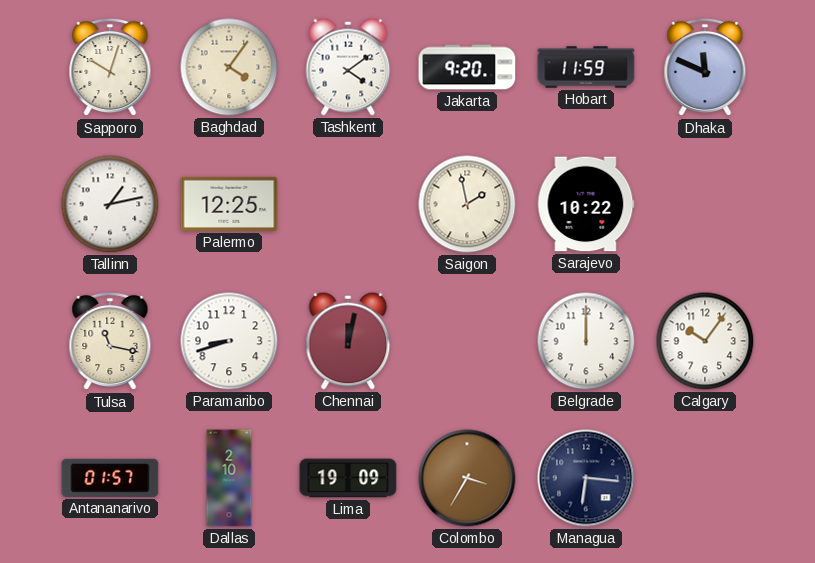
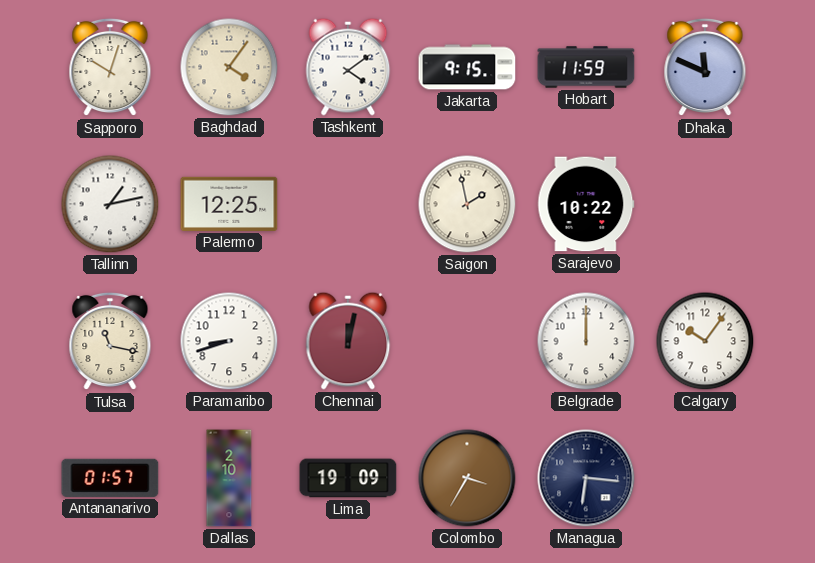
Jakarta: 9:20 -> 9:15 (467, 67)
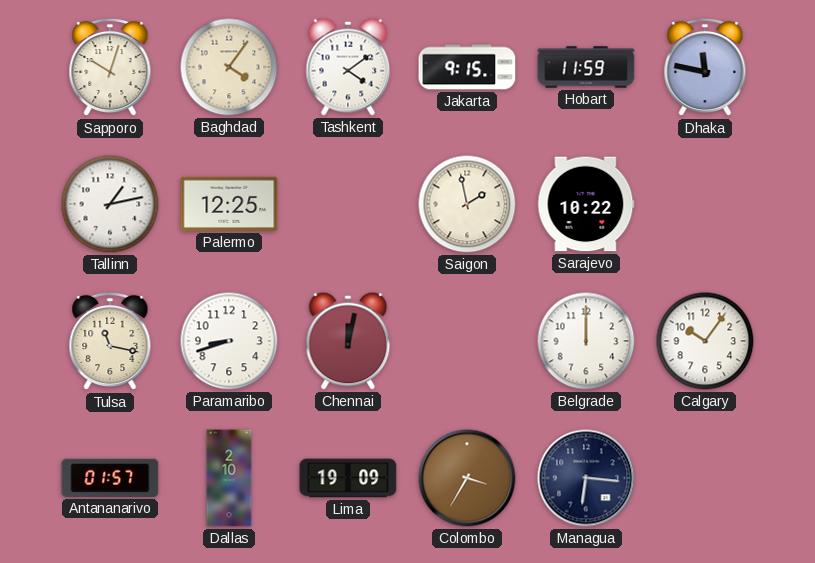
Dhaka: 11:49 -> 11:47 (705, 67)
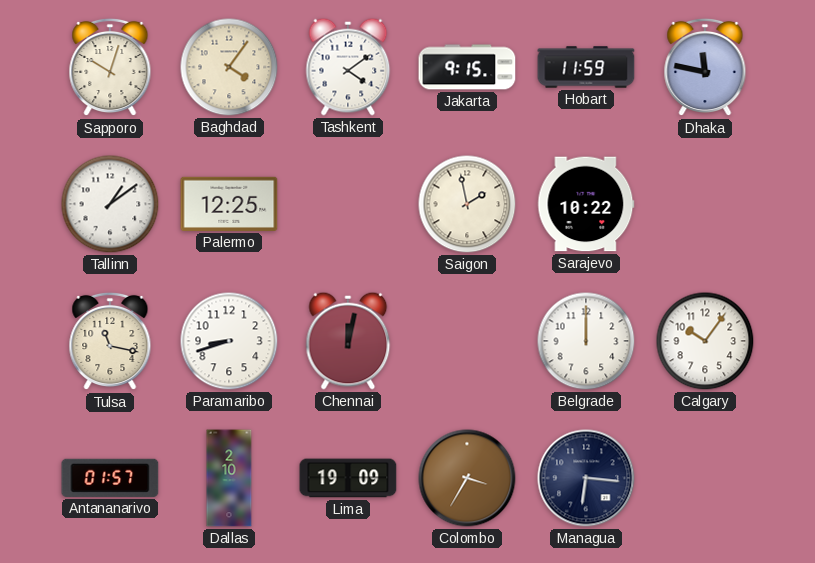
Tallinn: 1:13 -> 1:09 (110, 204)
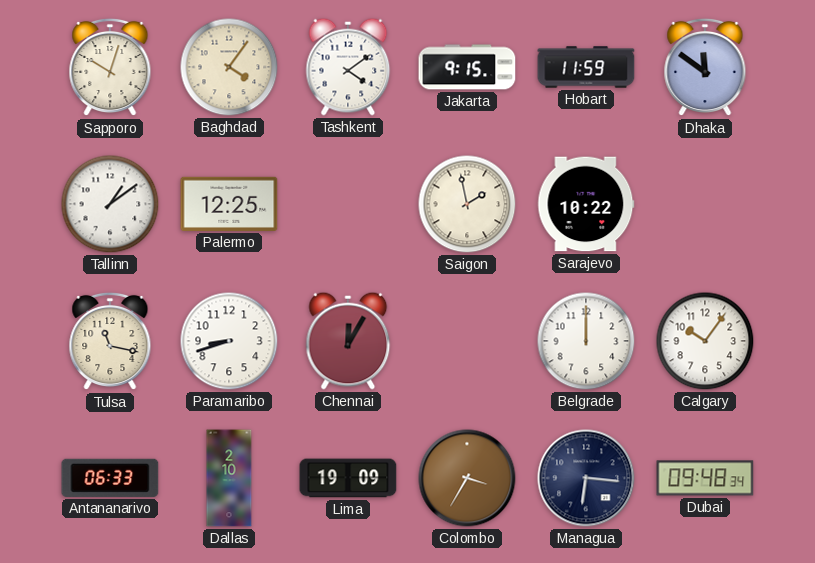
Dhaka: 11:47 -> 11:51 (705, 67)
Chennai: 12:02 -> 12:05 (348, 341)
Antananarivo: 01:57 -> 06:33 (110, 478)
Dubai: none -> 09:48 (705, 478)
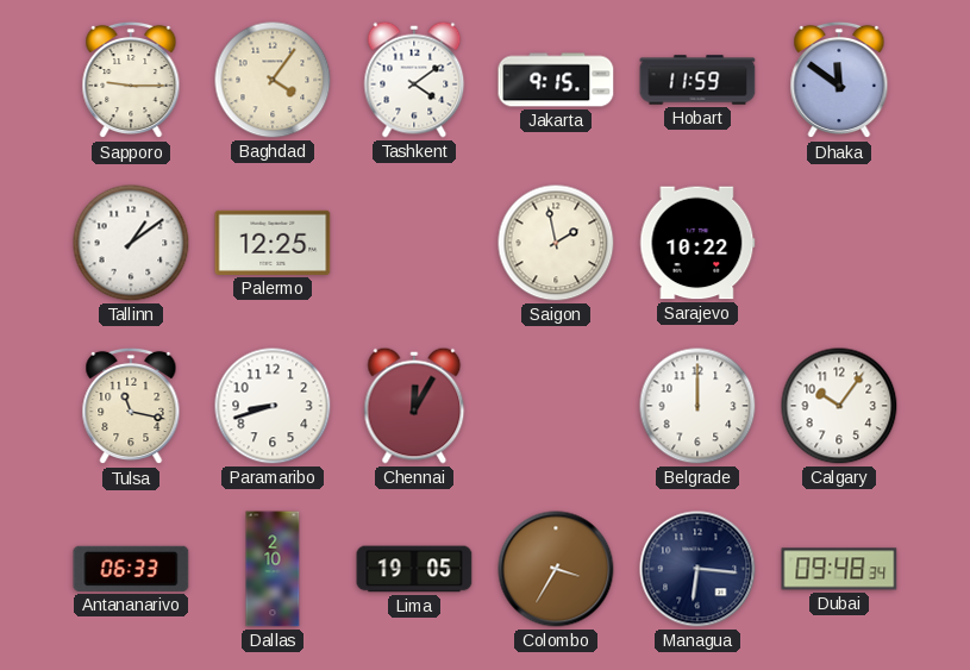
Sapporo: 10:03 -> 9:15 (131, 80)
Lima: 19:09 -> 19:05 (414, 569)
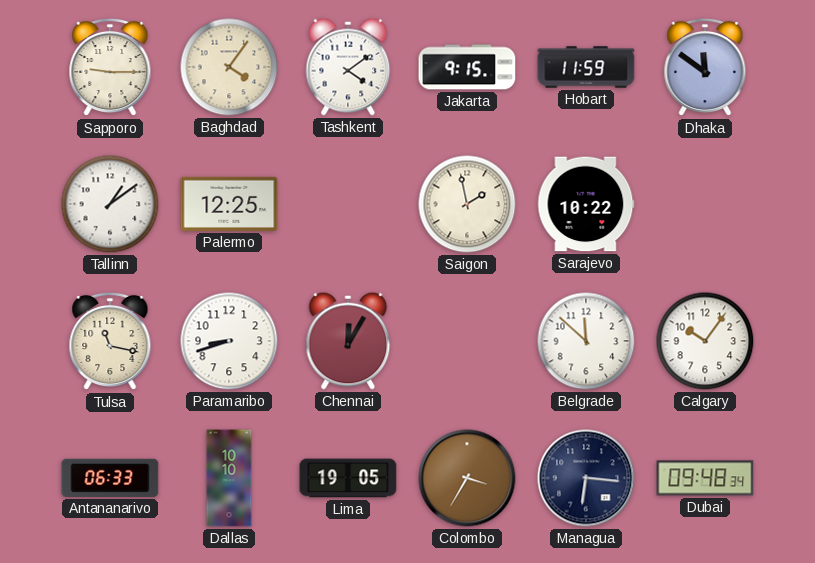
Belgrade: 12:00 -> 11:52 (586, 341)
Dallas: 2:10 -> 10:10 (229, 478)
